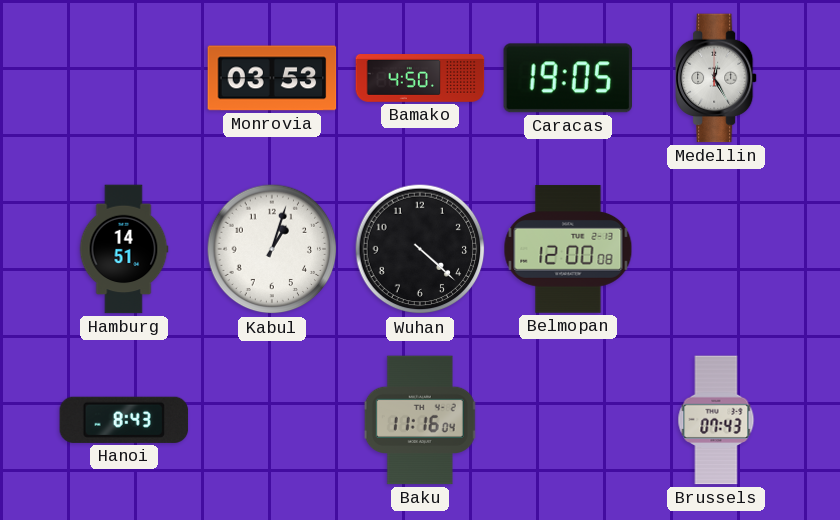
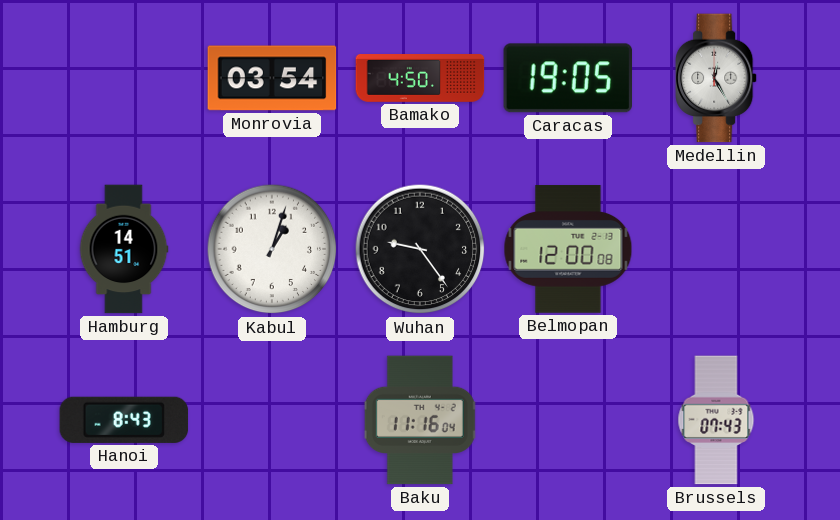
Monrovia: 03:53 -> 03:54 (272, 78)
Wuhan: 4:22 -> 9:24 (420, 249)
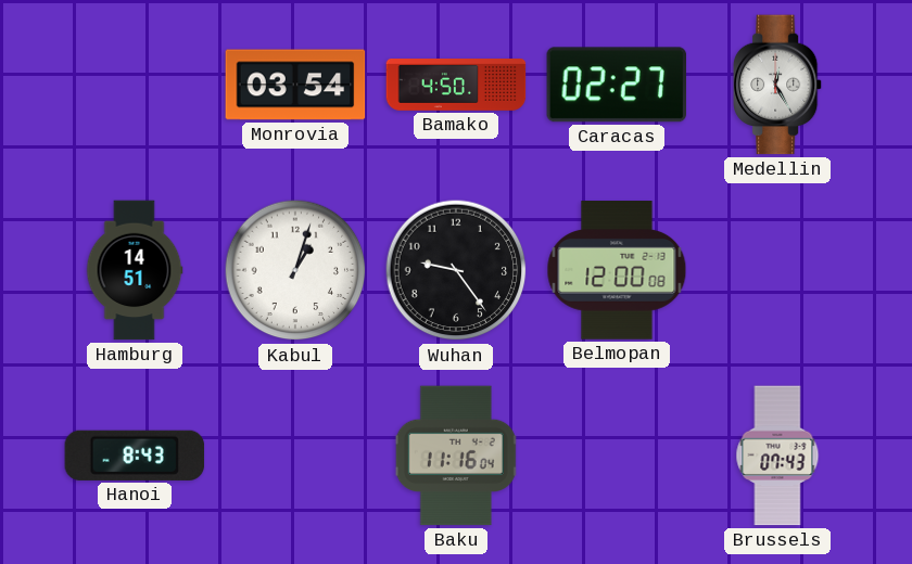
Caracas: 19:05 -> 02:27 (616, 85)
